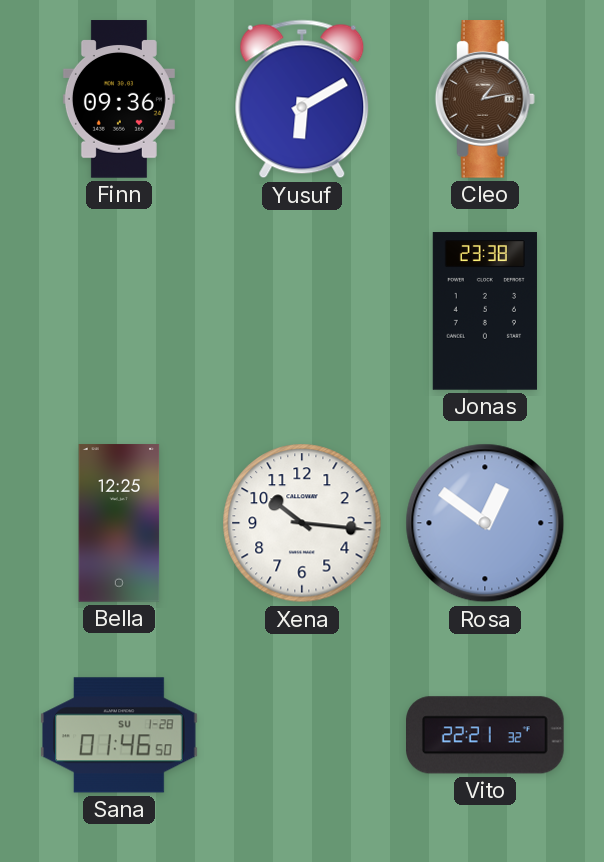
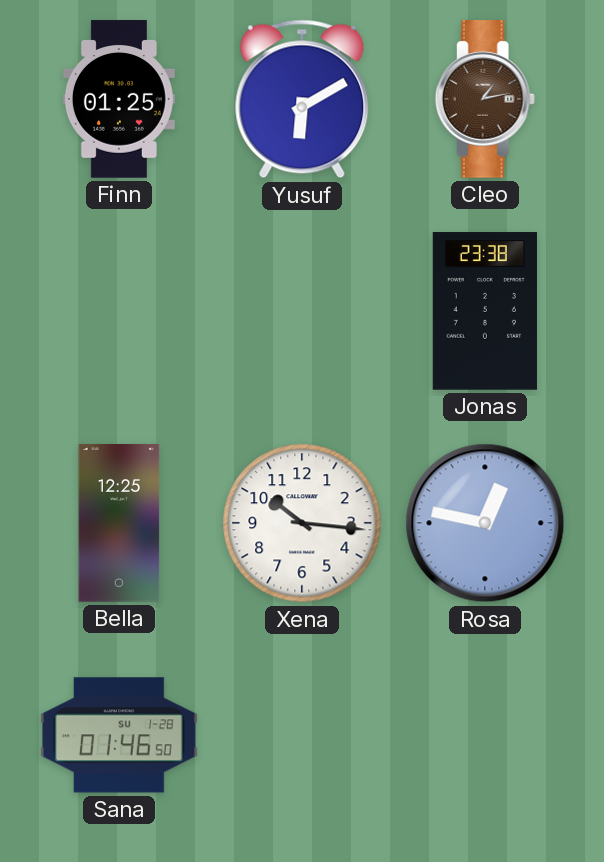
Finn: 09:36 -> 01:25 (119, 99)
Rosa: 12:51 -> 12:47 (485, 523)
Vito: 22:21 -> none (486, 735)
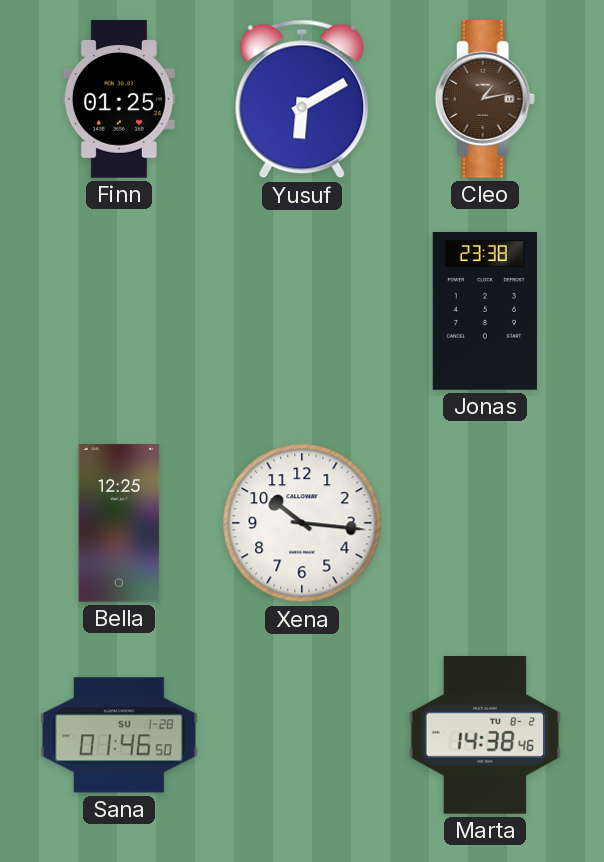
Rosa: 12:47 -> none (485, 523)
Marta: none -> 14:38 (485, 736)
